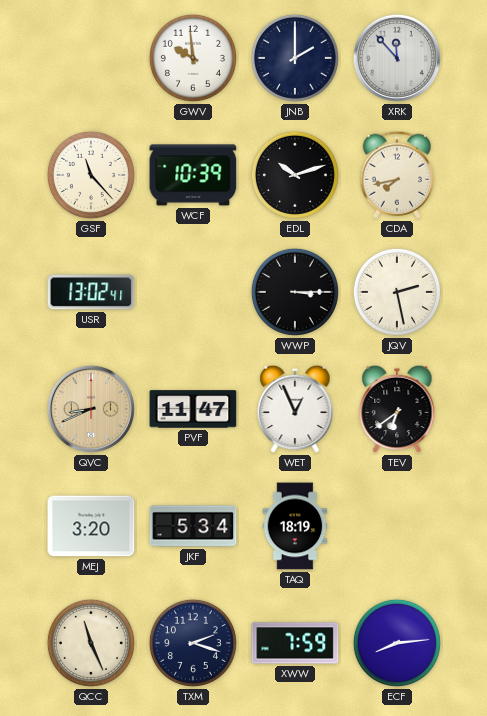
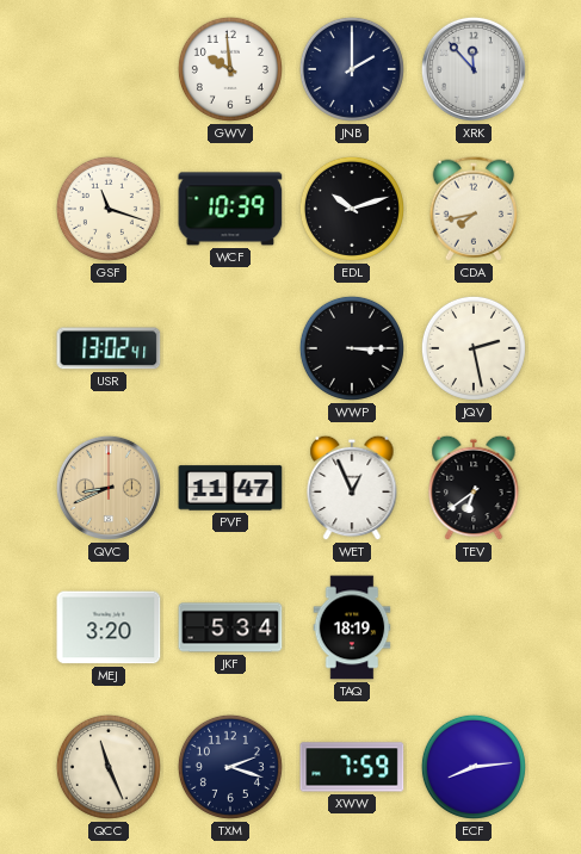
GSF: 11:23 -> 11:18 (109, 209)
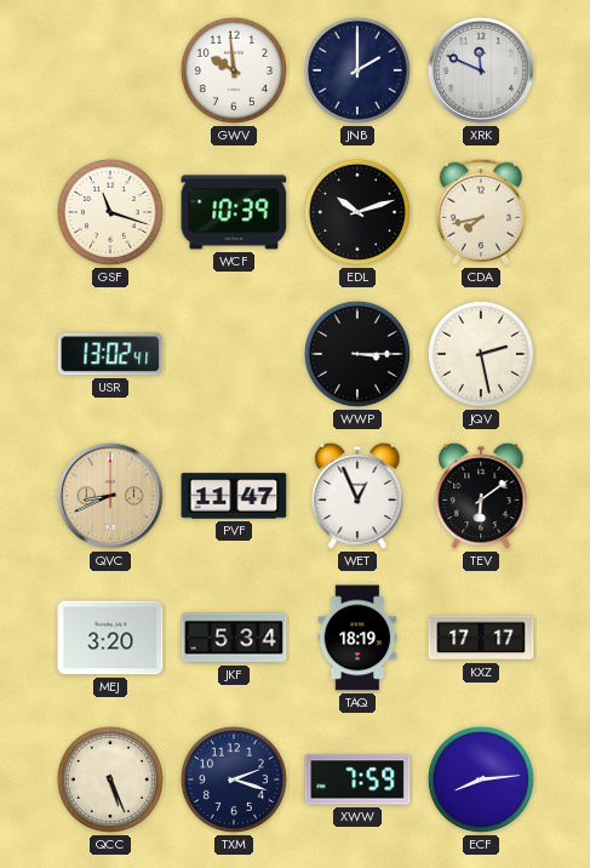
XRK: 11:53 -> 11:49 (481, 70)
TEV: 6:39 -> 6:09 (481, 496)
KXZ: none -> 17:17 (481, 638)
QCC: 11:26 -> 5:26 (110, 780)
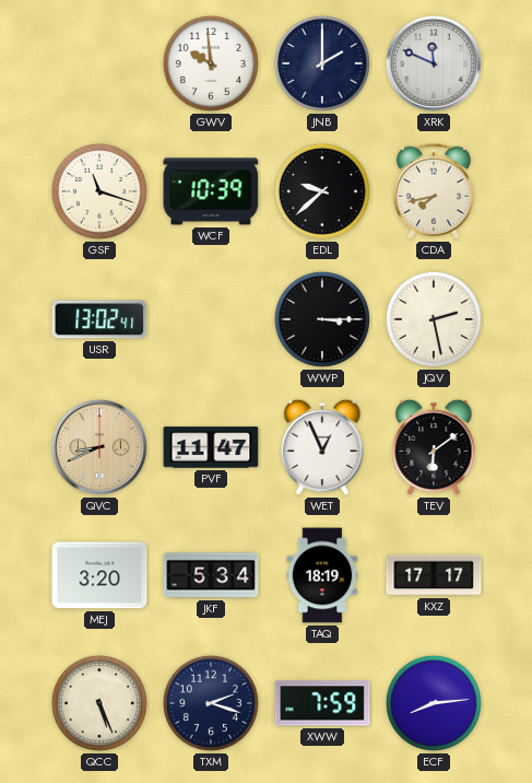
EDL: 10:12 -> 9:38 (322, 191)
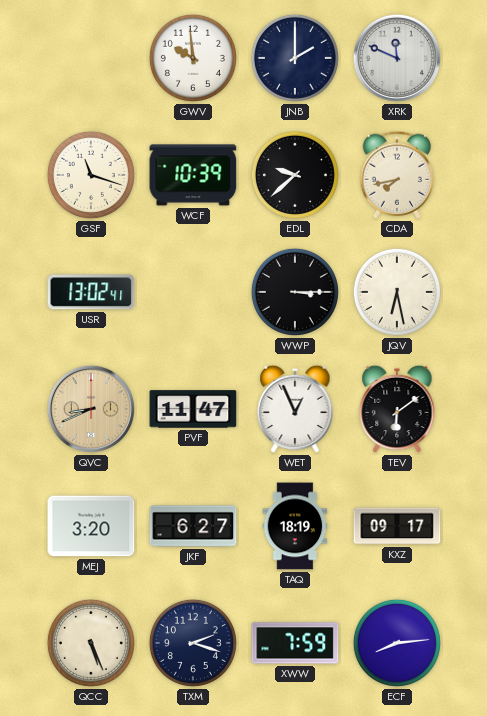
JQV: 2:28 -> 6:28 (397, 292)
JKF: 5:34 -> 6:27 (193, 526)
KXZ: 17:17 -> 09:17 (397, 526)
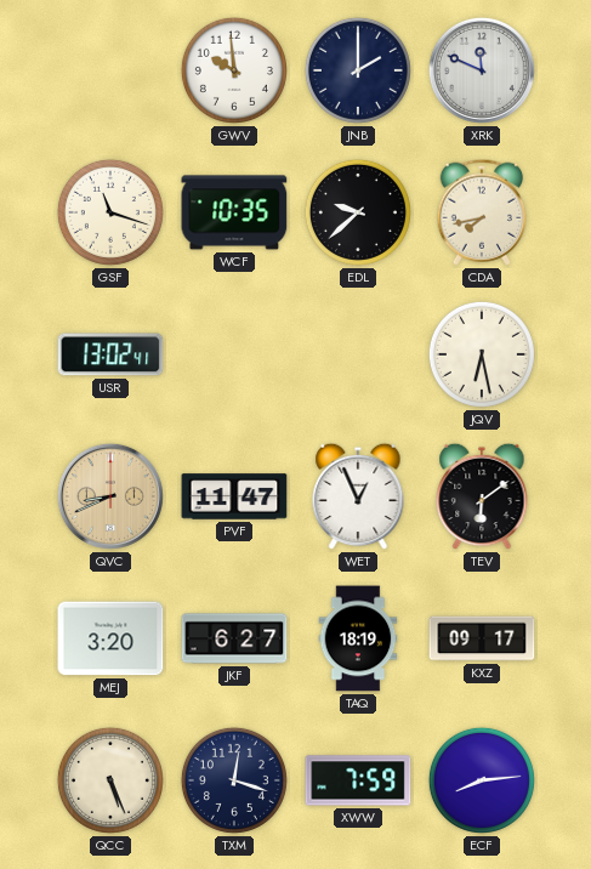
WCF: 10:39 -> 10:35 (234, 212)
WWP: 3:15 -> none (295, 292)
TXM: 2:18 -> 12:18 (234, 780)
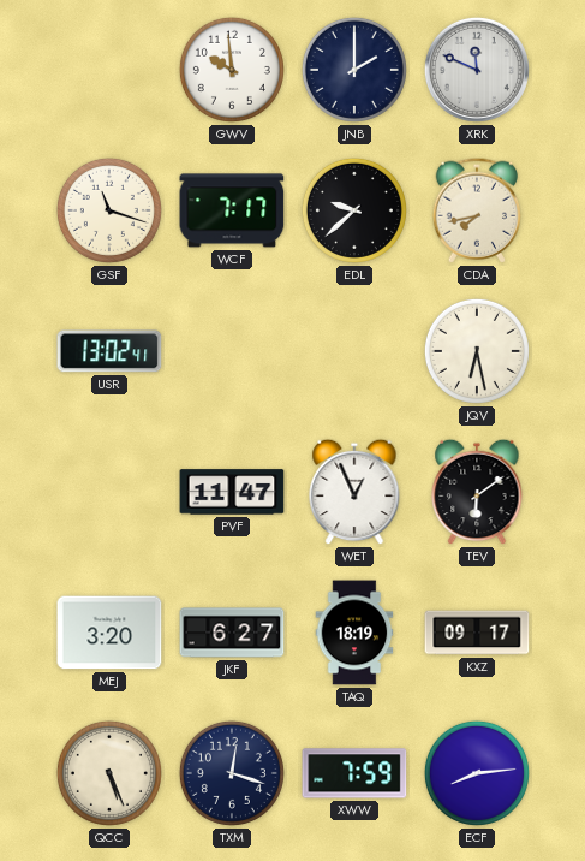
WCF: 10:35 -> 7:17 (232, 210)
QVC: 8:41 -> none (110, 496)
